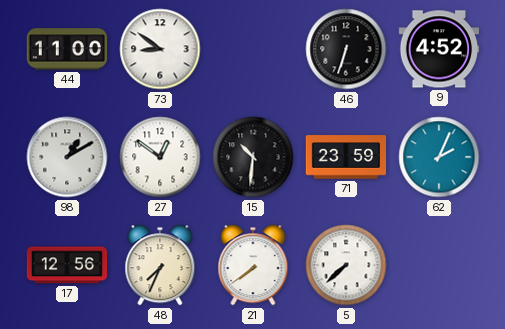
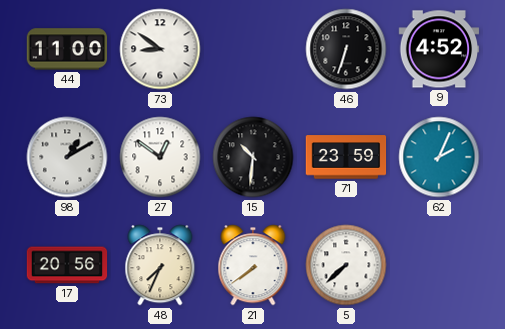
17: 12:56 -> 20:56 (67, 265)
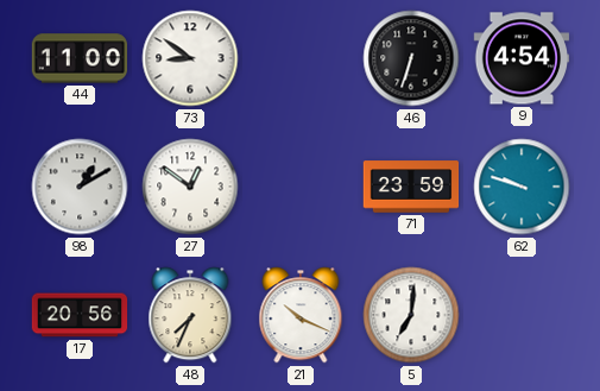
9: 4:52 -> 4:54 (522, 58)
15: 10:31 -> none (253, 157)
62: 2:04 -> 9:48 (522, 187)
21: 7:39 -> 10:19 (301, 315)
5: 7:38 -> 7:01 (411, 315)
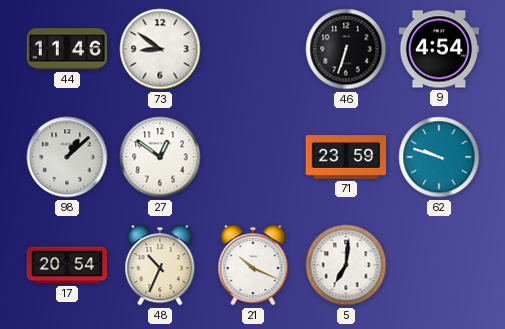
44: 11:00 -> 11:46 (67, 49)
98: 1:10 -> 1:08 (67, 157)
17: 20:56 -> 20:54 (67, 265)
48: 7:34 -> 10:34 (160, 265)
